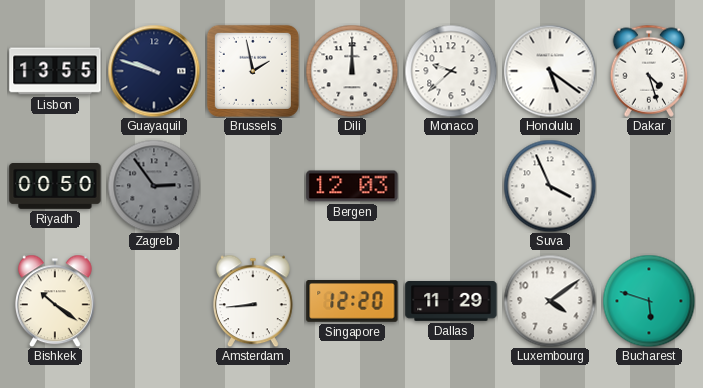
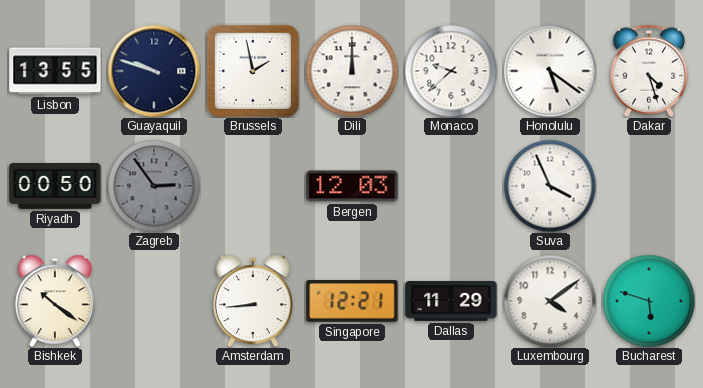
Singapore: 12:20 -> 12:21 (352, 302)
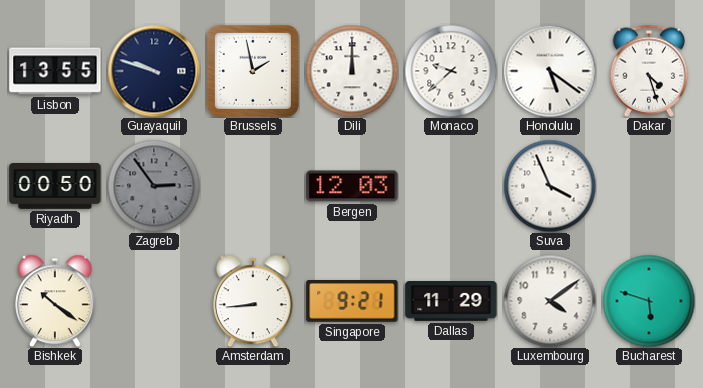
Singapore: 12:21 -> 9:21 (352, 302)
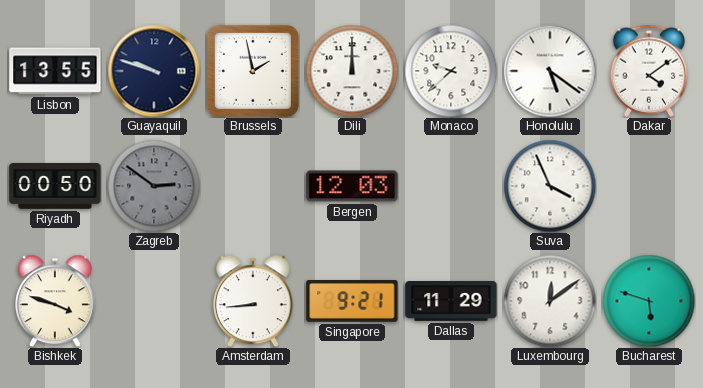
Dakar: 4:27 -> 4:09 (649, 71)
Zagreb: 2:54 -> 2:51 (154, 186)
Bishkek: 10:21 -> 3:48 (55, 301)
Luxembourg: 4:09 -> 12:09 (550, 301)
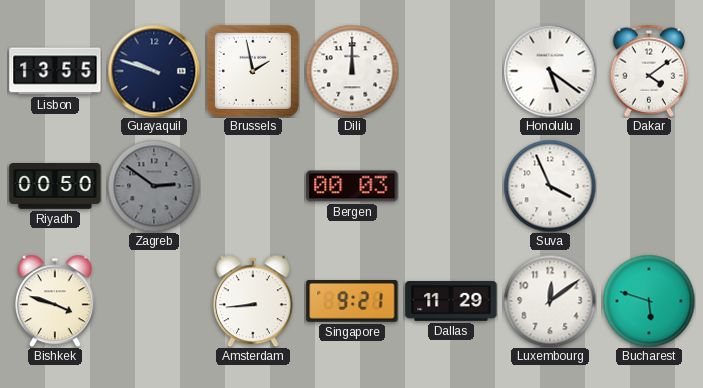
Monaco: 9:38 -> none (451, 71)
Bergen: 12:03 -> 00:03 (352, 186)
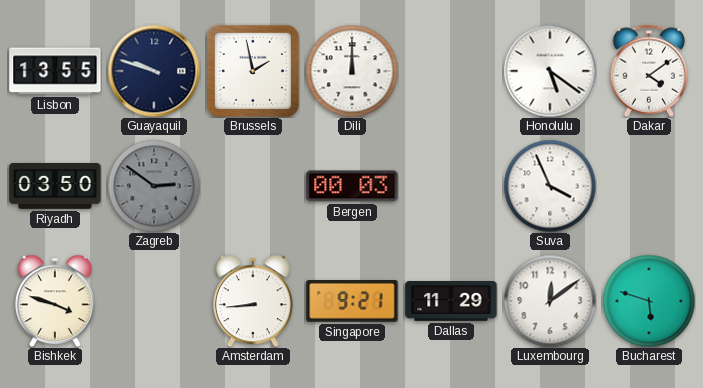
Riyadh: 00:50 -> 03:50 (55, 187)
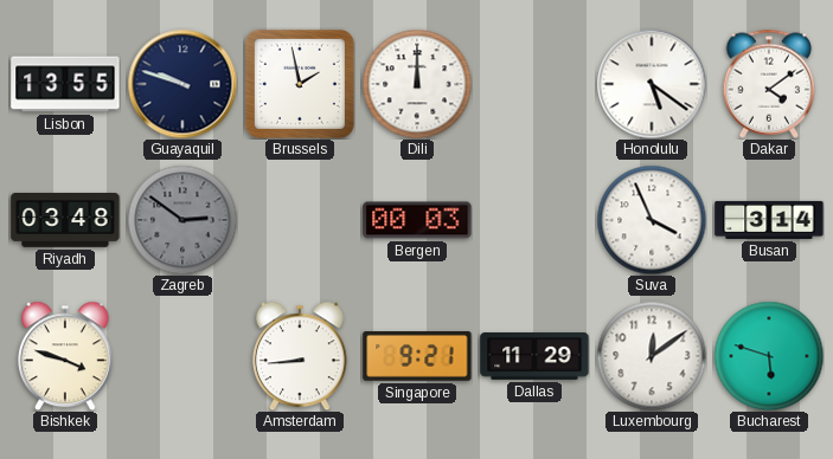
Riyadh: 03:50 -> 03:48 (65, 221)
Busan: none -> 3:14 (769, 220)
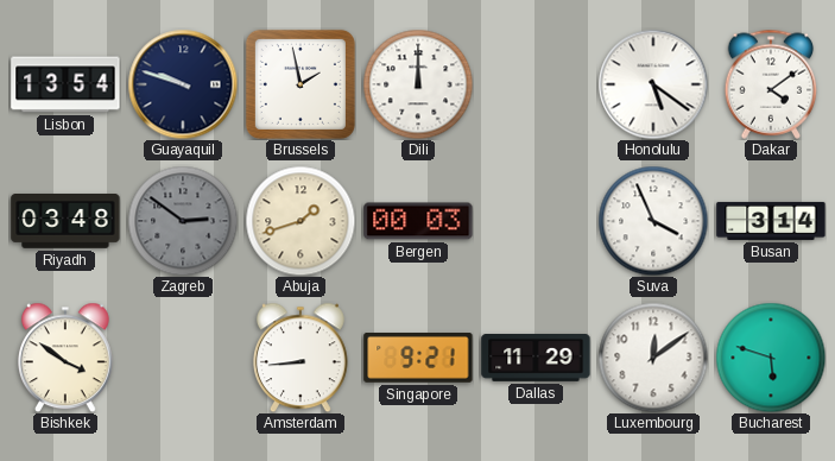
Lisbon: 13:55 -> 13:54 (65, 84)
Abuja: none -> 1:42 (301, 221)
Bishkek: 3:48 -> 3:51 (65, 358)
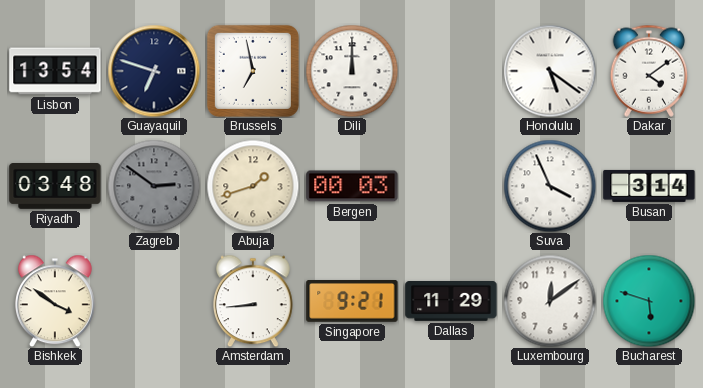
Guayaquil: 9:48 -> 6:48 (154, 71)
Brussels: 1:58 -> 6:58 (253, 71)
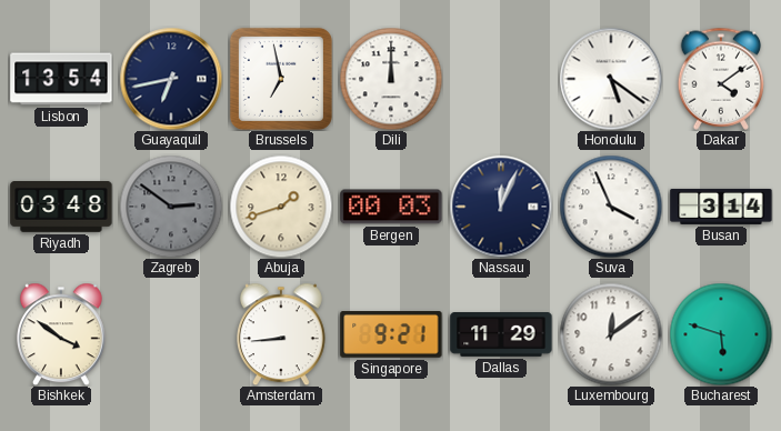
Guayaquil: 6:48 -> 6:43 (171, 79)
Nassau: none -> 12:04 (501, 207)
